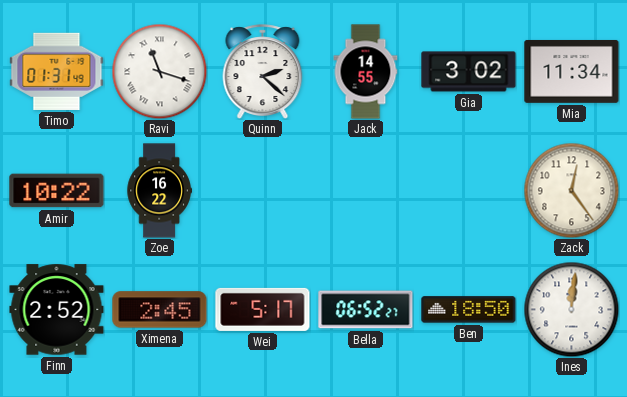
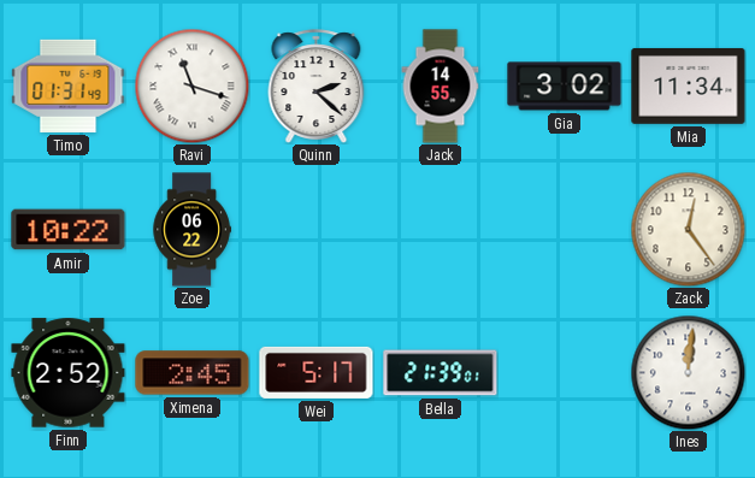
Zoe: 16:22 -> 06:22 (191, 230)
Bella: 06:52 -> 21:39 (441, 373)
Ben: 18:50 -> none (469, 310)
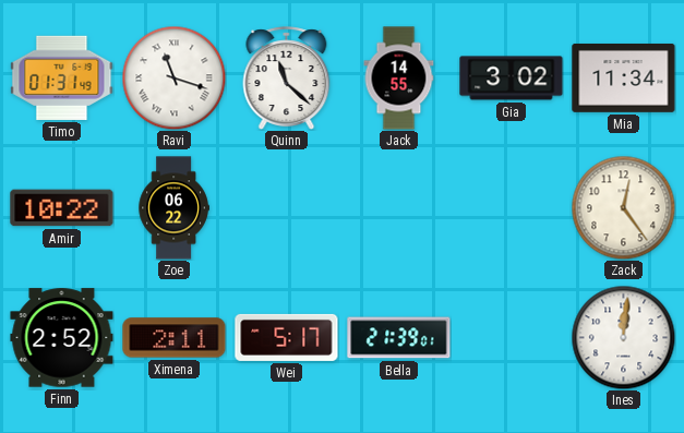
Quinn: 2:22 -> 11:22 (287, 77)
Ximena: 2:45 -> 2:11 (175, 338)
